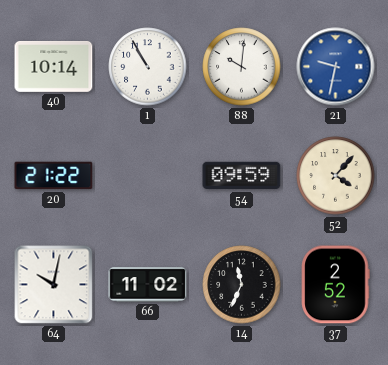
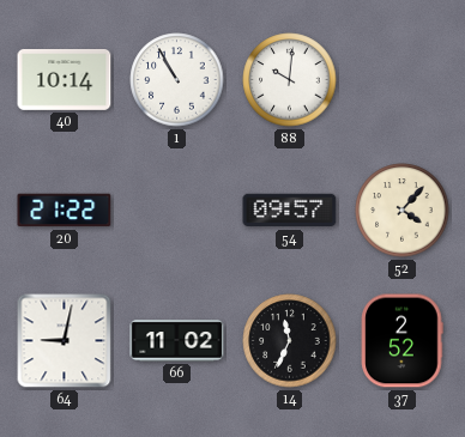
21: 9:32 -> none (336, 67)
54: 09:59 -> 09:57 (290, 211)
64: 10:02 -> 9:02 (65, 341)
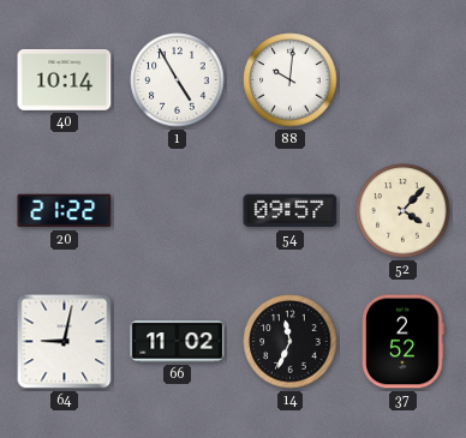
1: 10:55 -> 4:55 (178, 80)
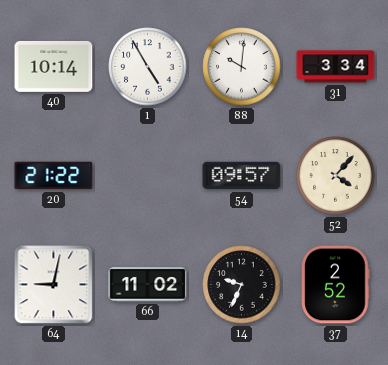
31: none -> 3:34 (336, 67)
14: 11:34 -> 9:34 (242, 285)
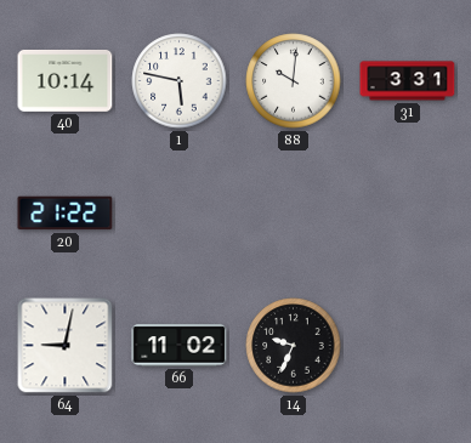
1: 4:55 -> 5:47 (180, 81)
31: 3:34 -> 3:31 (408, 81)
54: 09:57 -> none (242, 176)
52: 4:07 -> none (336, 176)
37: 2:52 -> none (336, 285)
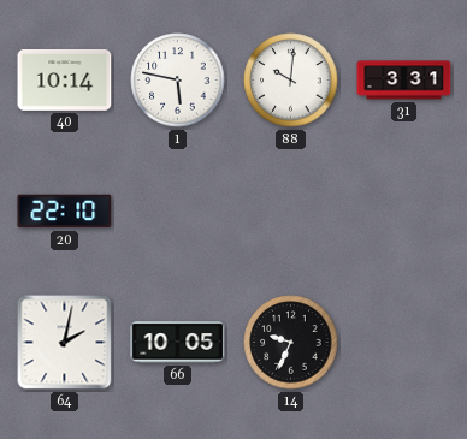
20: 21:22 -> 22:10 (65, 212)
64: 9:02 -> 2:02 (65, 343)
66: 11:02 -> 10:05 (178, 343)
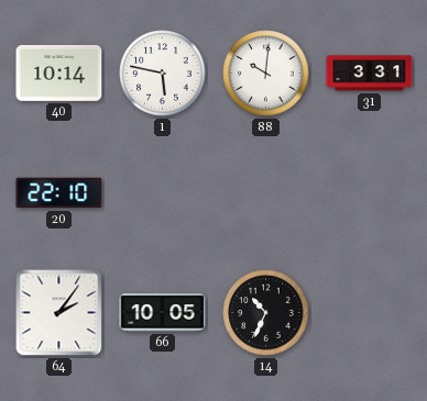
64: 2:02 -> 2:06 (59, 313)
14: 9:34 -> 10:34 (266, 313)
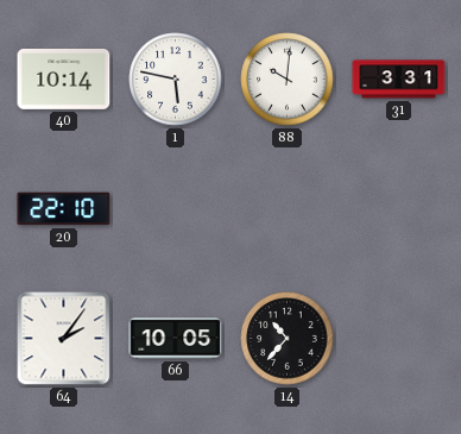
14: 10:34 -> 10:37 (288, 339)
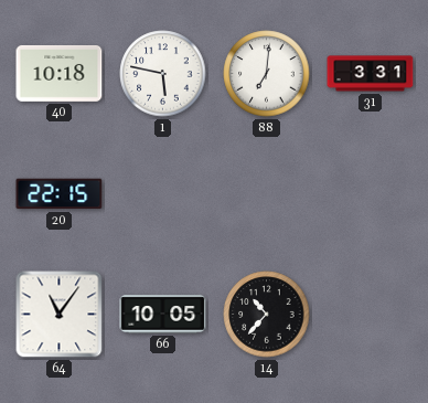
40: 10:14 -> 10:18 (60, 73)
88: 10:01 -> 7:01 (267, 74)
20: 22:10 -> 22:15 (60, 194)
64: 2:06 -> 11:06 (60, 315)
